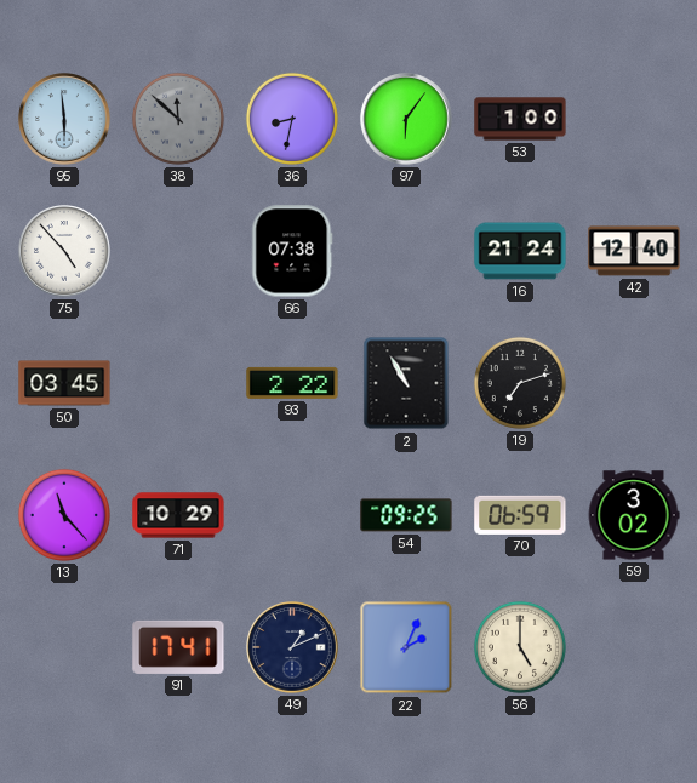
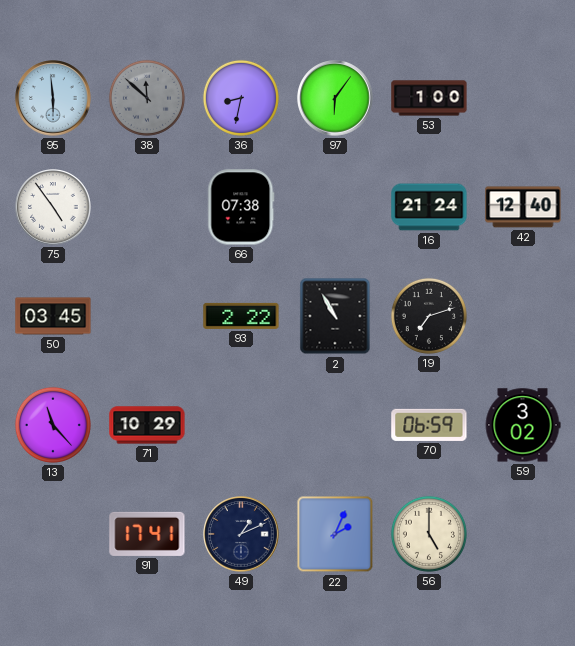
75: 4:53 -> 4:54 (53, 207)
54: 09:25 -> none (406, 515)
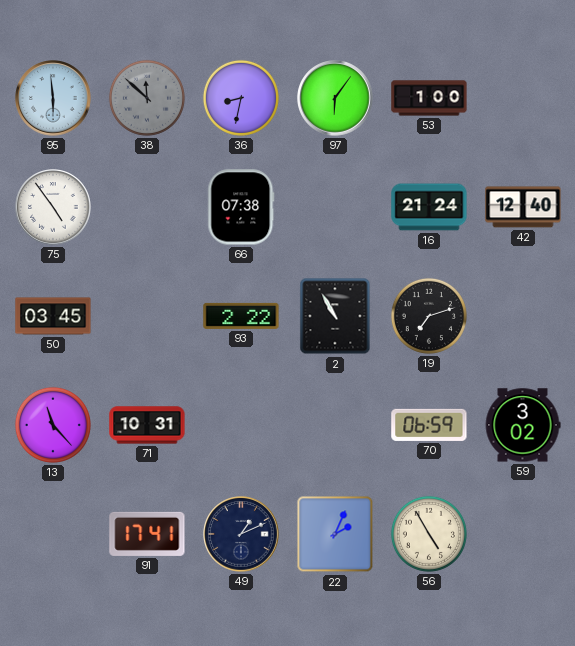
71: 10:29 -> 10:31 (147, 425)
56: 5:00 -> 4:55 (429, 534)
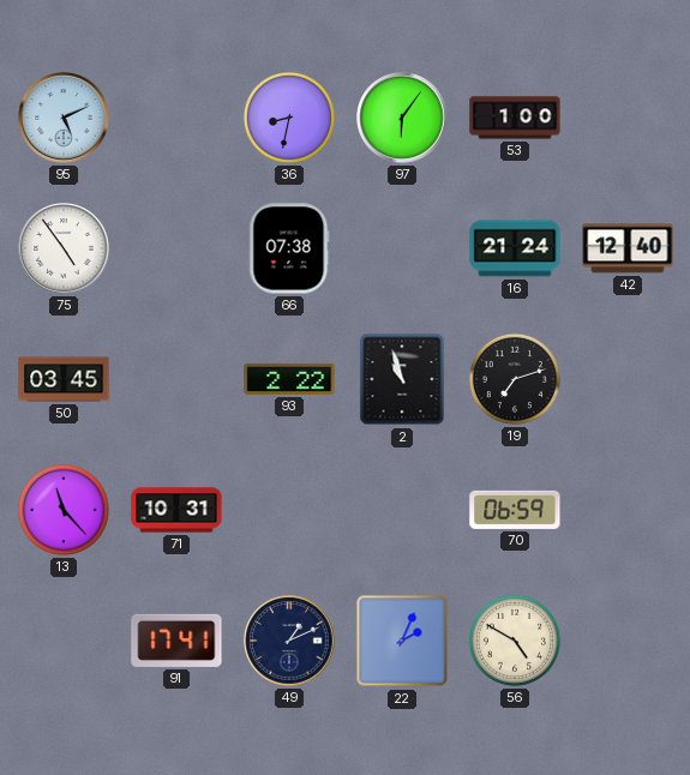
95: 5:59 -> 5:11 (64, 118)
38: 11:52 -> none (147, 98)
2: 10:55 -> 10:57 (402, 379)
59: 3:02 -> none (523, 425)
56: 4:55 -> 4:50 (515, 641)
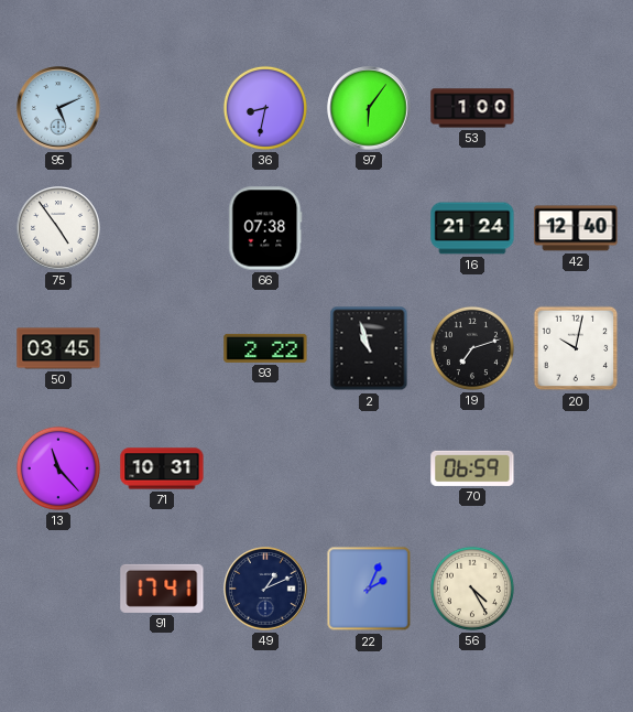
20: none -> 10:02 (576, 348)
56: 4:50 -> 4:25 (472, 589)
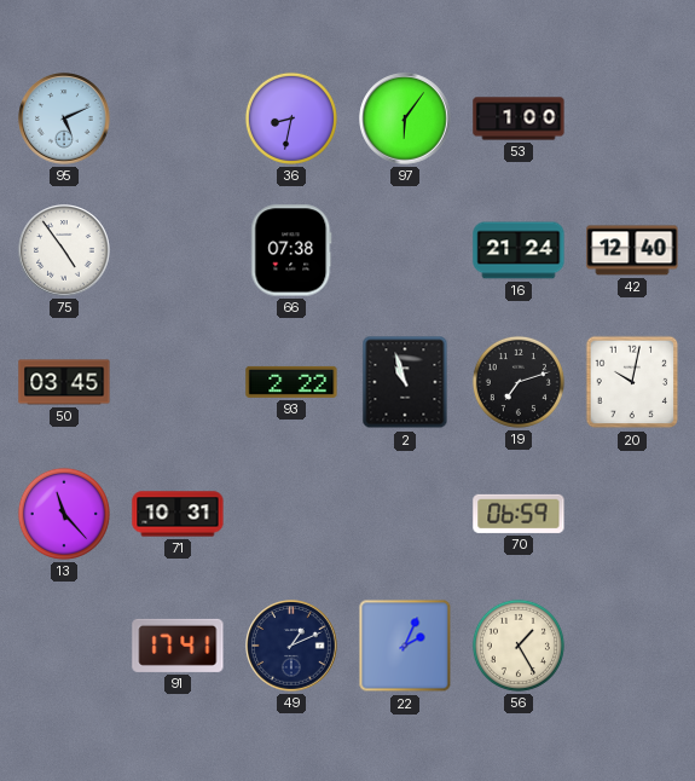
56: 4:25 -> 1:25 (519, 646)
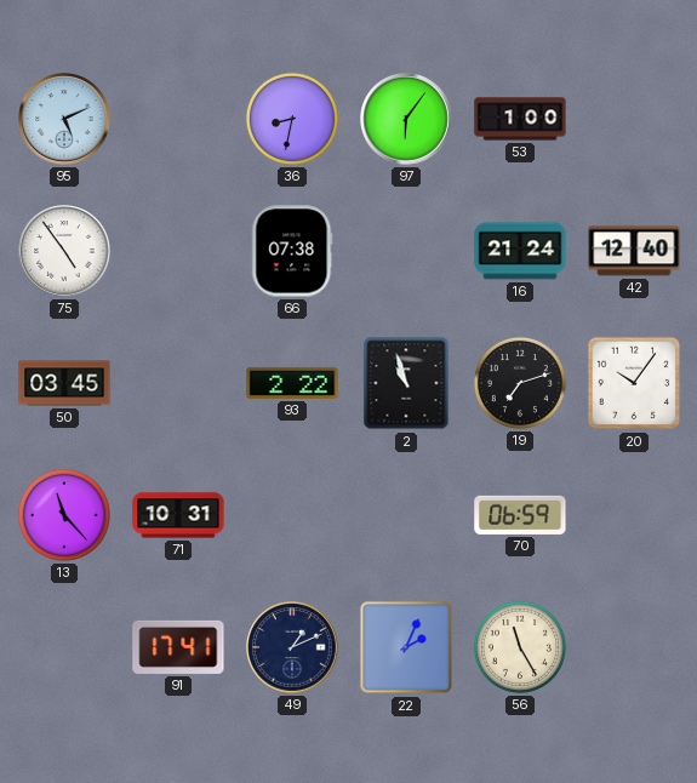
20: 10:02 -> 10:06 (634, 383)
56: 1:25 -> 11:25 (520, 647)
